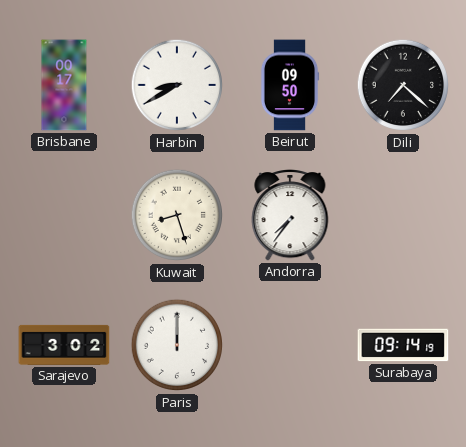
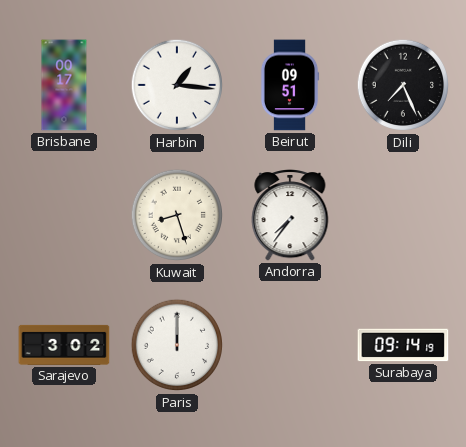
Harbin: 8:40 -> 1:16 (177, 85)
Beirut: 09:50 -> 09:51 (290, 85)
Dili: 7:22 -> 7:26 (403, 85)
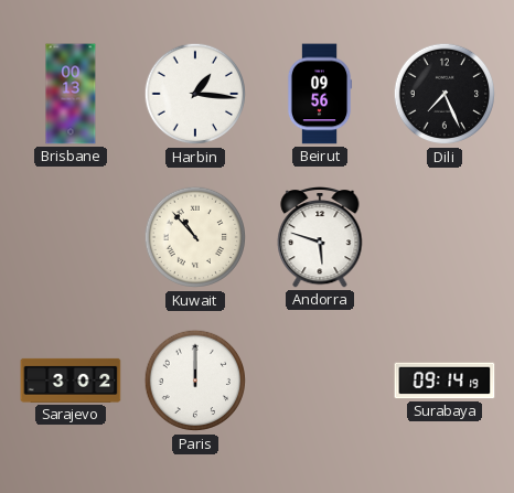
Brisbane: 00:17 -> 00:13 (71, 94)
Beirut: 09:51 -> 09:56 (320, 94)
Kuwait: 8:27 -> 10:53 (195, 237)
Andorra: 7:36 -> 5:48 (320, 237)
